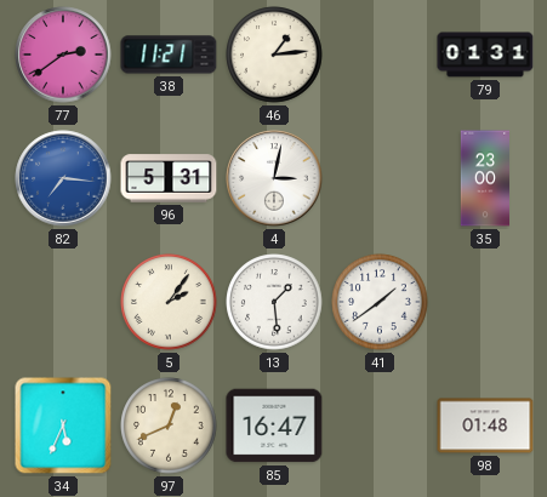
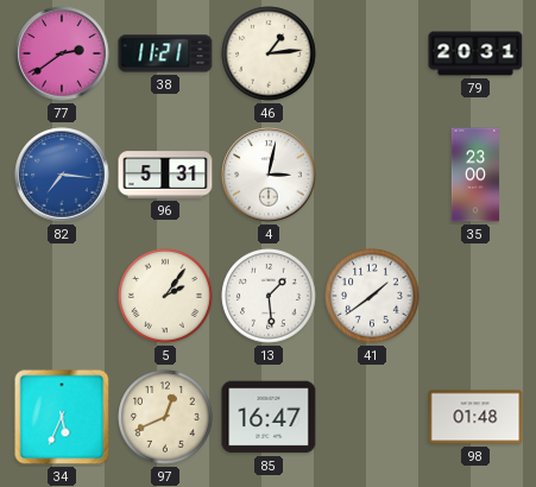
79: 01:31 -> 20:31 (475, 53)
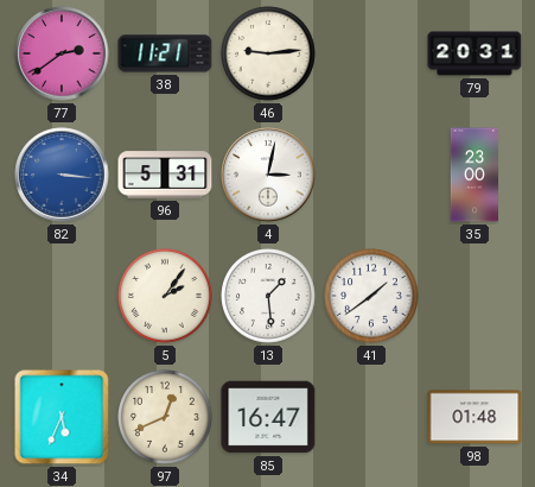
46: 1:14 -> 9:14 (268, 53)
82: 7:16 -> 3:16 (62, 175)
